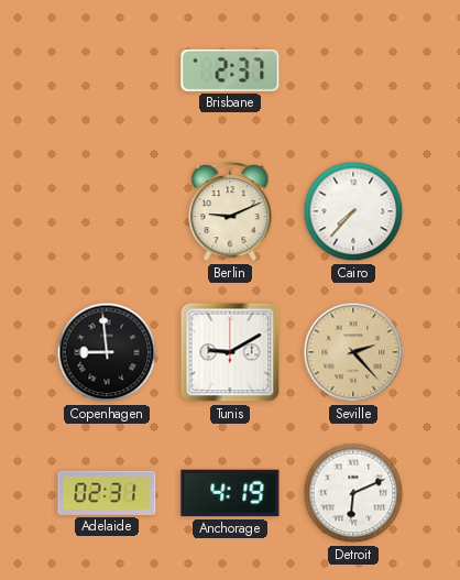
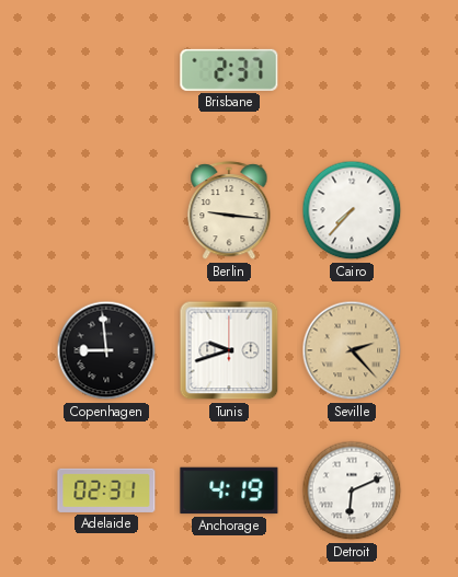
Berlin: 9:11 -> 9:16 (229, 211)
Tunis: 9:10 -> 9:42 (229, 350)
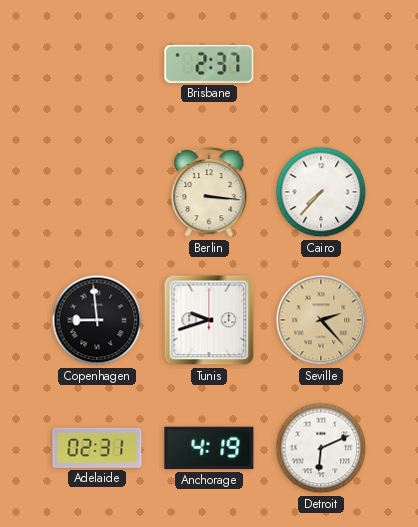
Berlin: 9:16 -> 3:16 (209, 193)
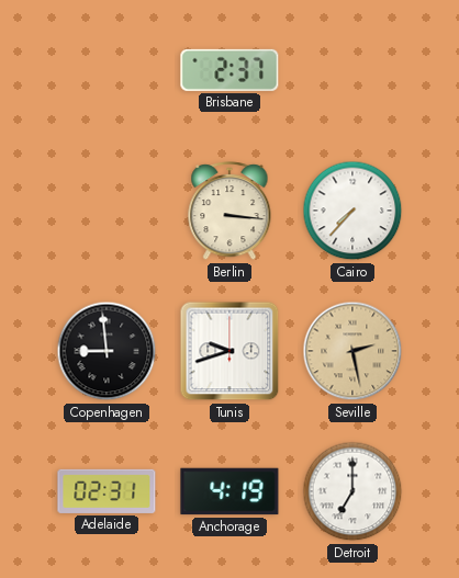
Seville: 2:23 -> 2:28 (352, 351)
Detroit: 6:11 -> 7:00 (352, 491)
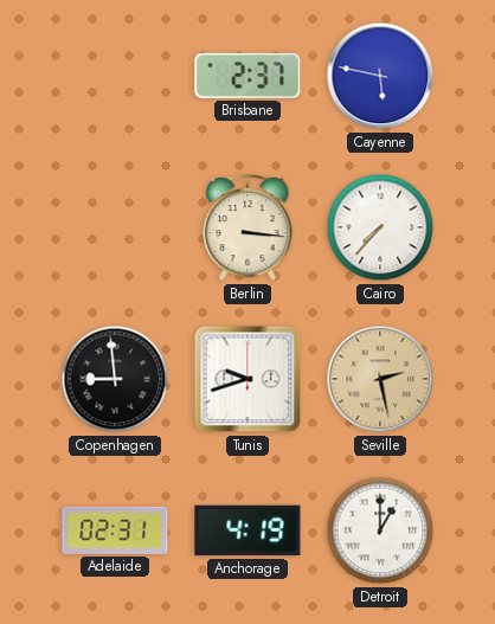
Cayenne: none -> 5:47 (380, 76)
Detroit: 7:00 -> 1:00 (380, 530)
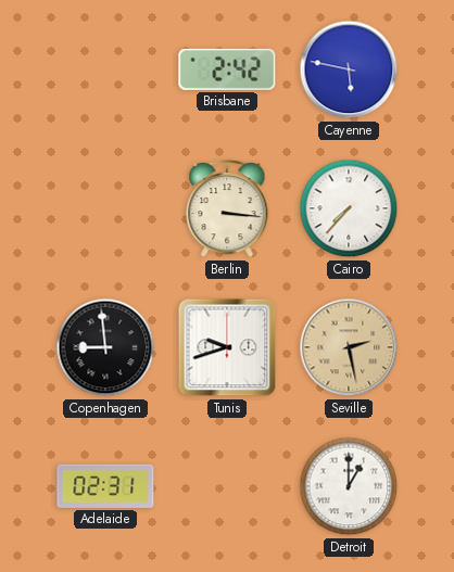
Brisbane: 2:37 -> 2:42 (227, 69)
Anchorage: 4:19 -> none (247, 530)
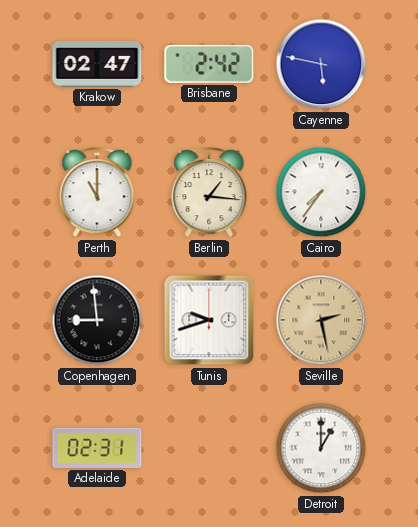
Krakow: none -> 02:47 (97, 64)
Perth: none -> 11:00 (97, 193)
Berlin: 3:16 -> 1:16 (209, 193)
Cairo: 7:37 -> 7:36 (321, 192)
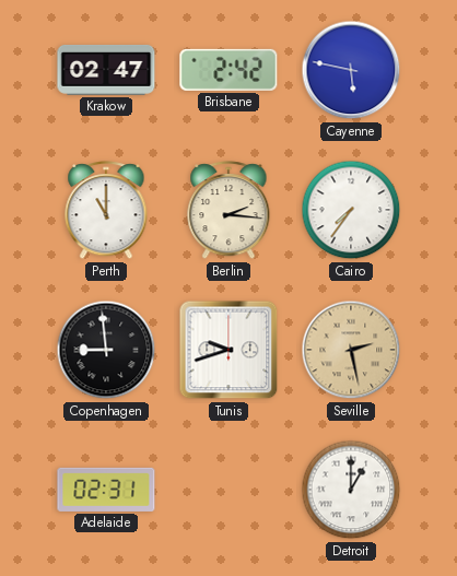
Berlin: 1:16 -> 2:16 (228, 211)
